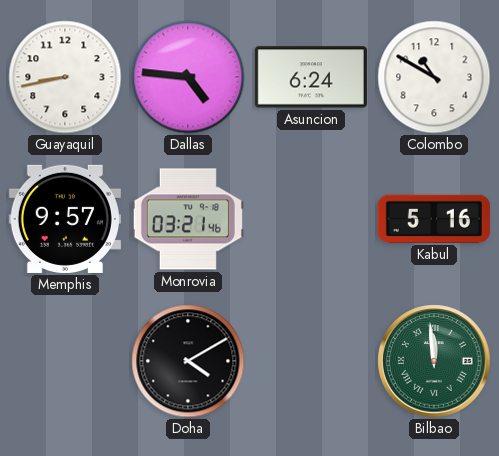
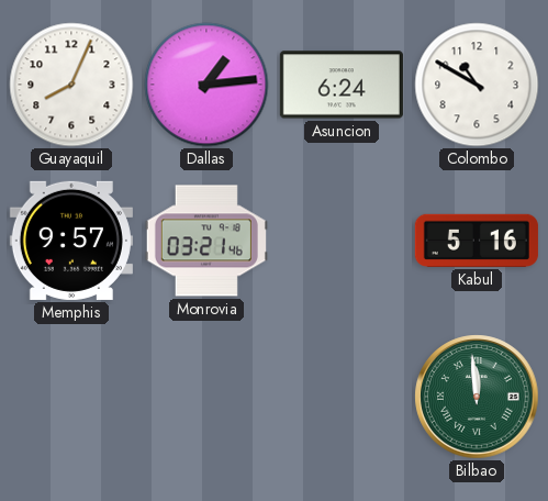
Guayaquil: 8:43 -> 8:04 (71, 85)
Dallas: 4:46 -> 1:14 (206, 85)
Doha: 4:10 -> none (188, 361)
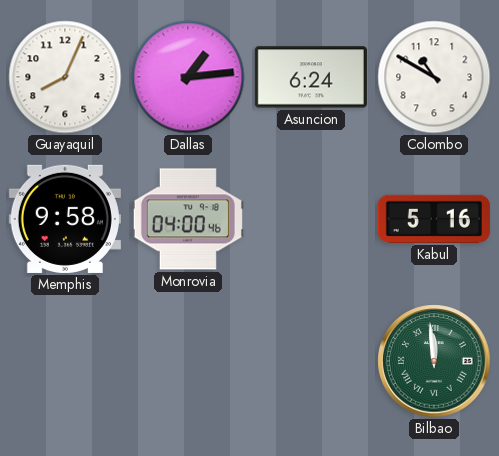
Memphis: 9:57 -> 9:58 (65, 219)
Monrovia: 03:21 -> 04:00 (188, 219)
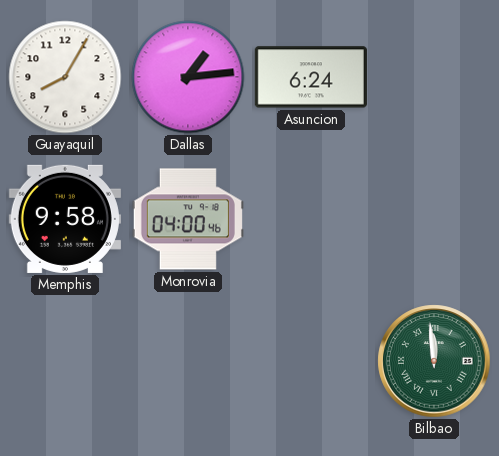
Guayaquil: 8:04 -> 8:05 (65, 77)
Colombo: 10:50 -> none (434, 77)
Kabul: 5:16 -> none (434, 219)
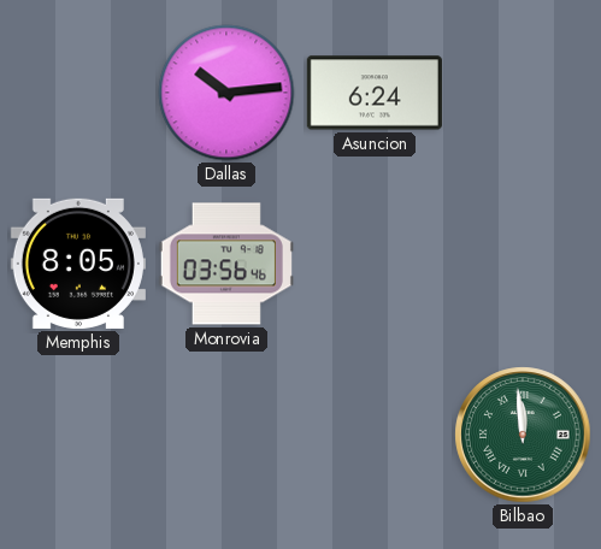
Guayaquil: 8:05 -> none (65, 77)
Dallas: 1:14 -> 10:14 (226, 93)
Memphis: 9:58 -> 8:05 (78, 264)
Monrovia: 04:00 -> 03:56 (226, 264)
